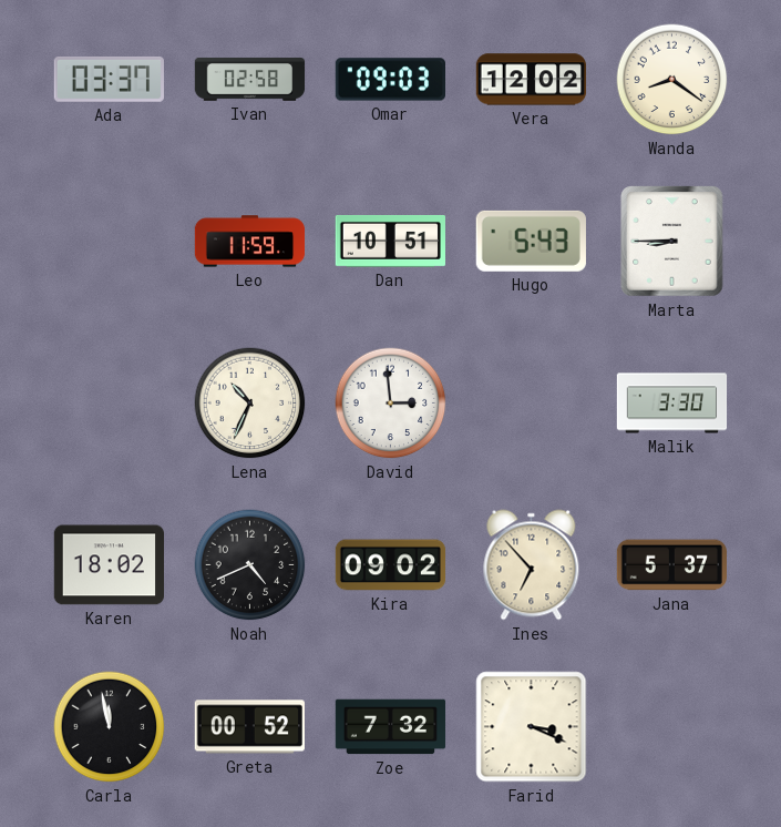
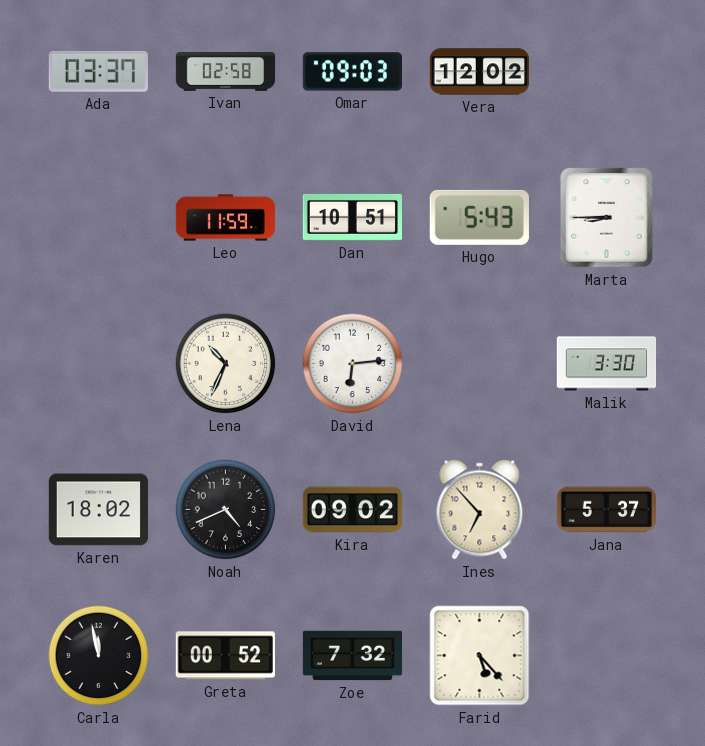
Wanda: 8:21 -> none (672, 80)
David: 2:59 -> 6:14 (353, 364)
Farid: 3:19 -> 5:23 (480, 656)
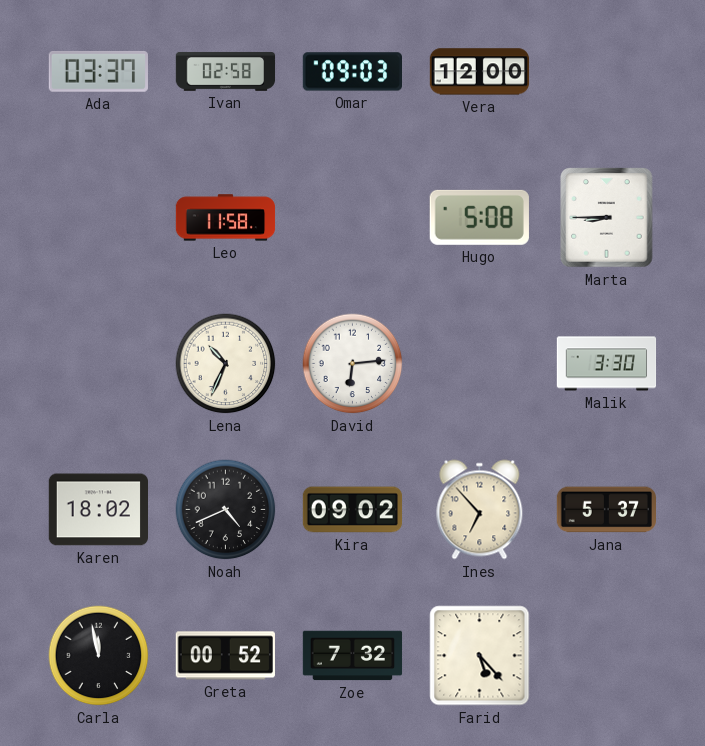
Vera: 12:02 -> 12:00 (480, 72)
Leo: 11:59 -> 11:58 (226, 218)
Dan: 10:51 -> none (352, 217)
Hugo: 5:43 -> 5:08 (479, 217)
